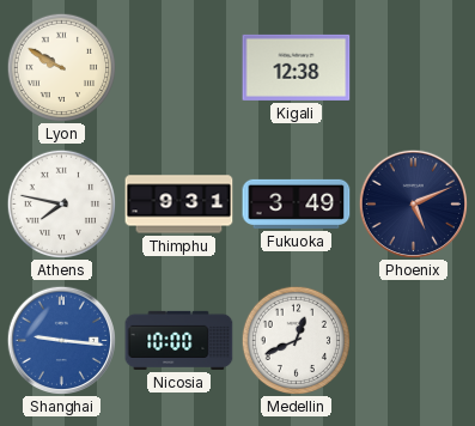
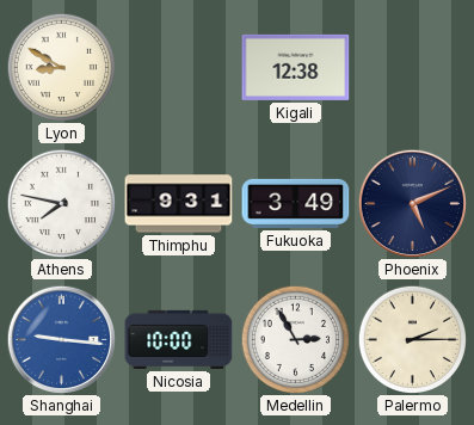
Lyon: 9:50 -> 8:50 (61, 67)
Medellin: 12:41 -> 2:55 (295, 339)
Palermo: none -> 2:15 (412, 339)
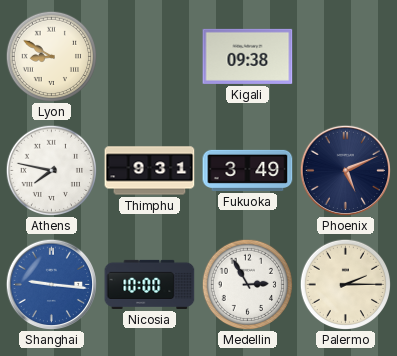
Kigali: 12:38 -> 09:38 (248, 56)
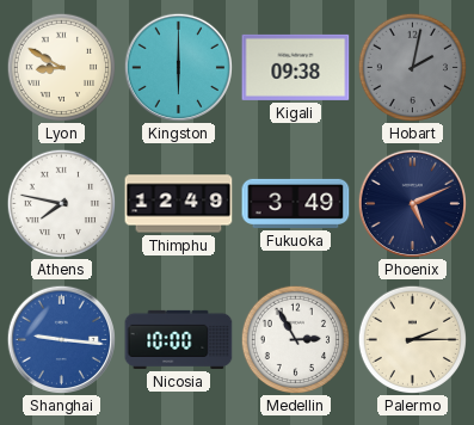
Kingston: none -> 6:00 (178, 67)
Hobart: none -> 2:02 (412, 67)
Thimphu: 9:31 -> 12:49 (179, 204)
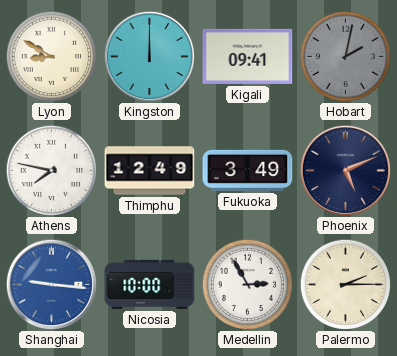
Kingston: 6:00 -> 12:00 (149, 56)
Kigali: 09:38 -> 09:41 (248, 56)
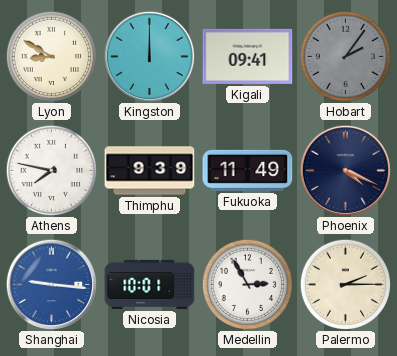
Hobart: 2:02 -> 2:06 (345, 56)
Thimphu: 12:49 -> 9:39 (150, 171)
Fukuoka: 3:49 -> 11:49 (248, 170)
Phoenix: 5:11 -> 4:19 (345, 170)
Nicosia: 10:00 -> 10:01 (150, 284)
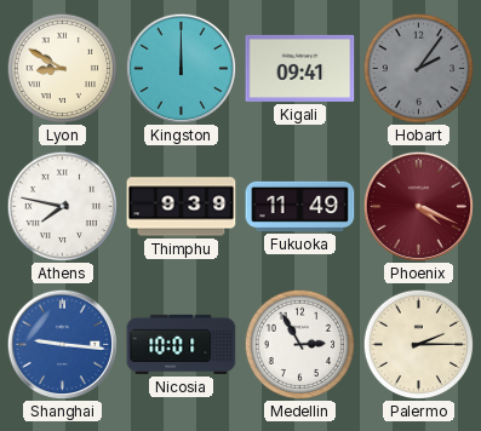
Phoenix dial: navy -> burgundy (418, 206)
